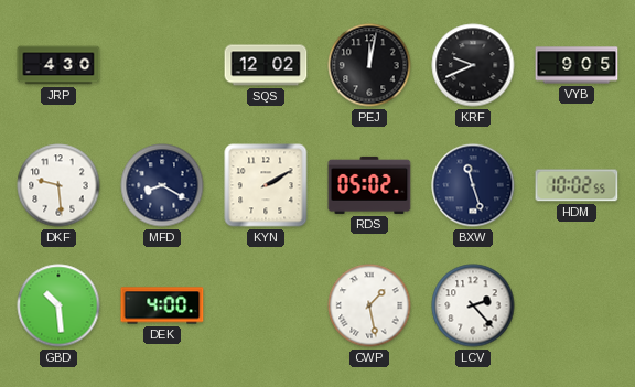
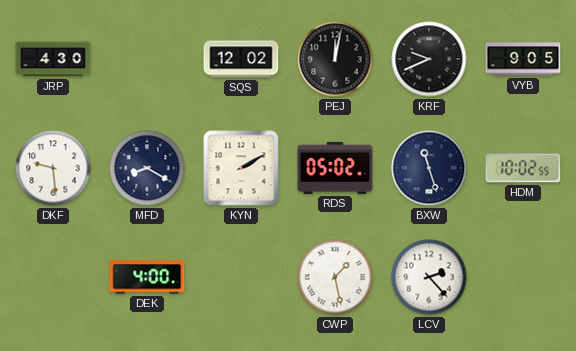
GBD: 10:29 -> none (58, 305)
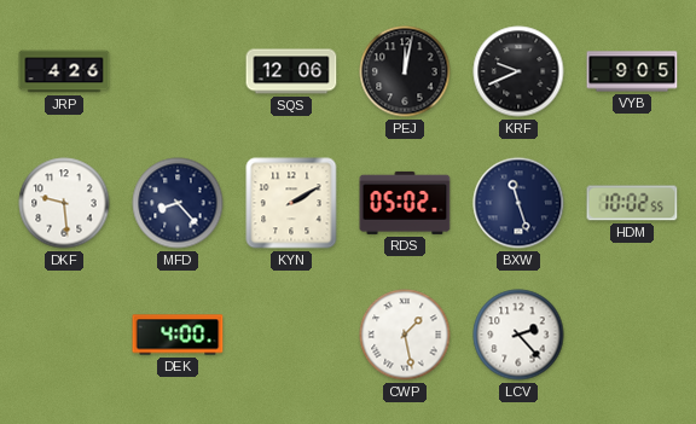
JRP: 4:30 -> 4:26 (64, 71)
SQS: 12:02 -> 12:06 (291, 71)
MFD: 8:20 -> 8:23 (178, 203)
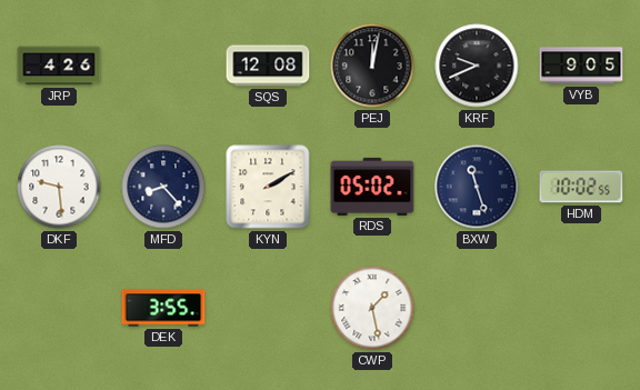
SQS: 12:06 -> 12:08 (268, 66)
DEK: 4:00 -> 3:55 (163, 308)
LCV: 2:23 -> none (518, 335)
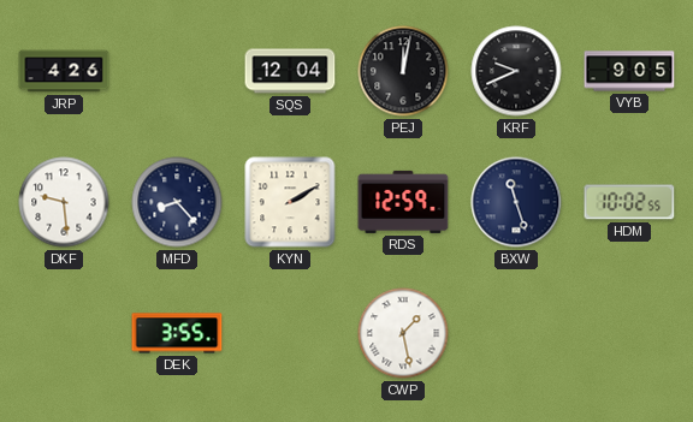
SQS: 12:08 -> 12:04 (290, 71)
RDS: 05:02 -> 12:59 (403, 202)
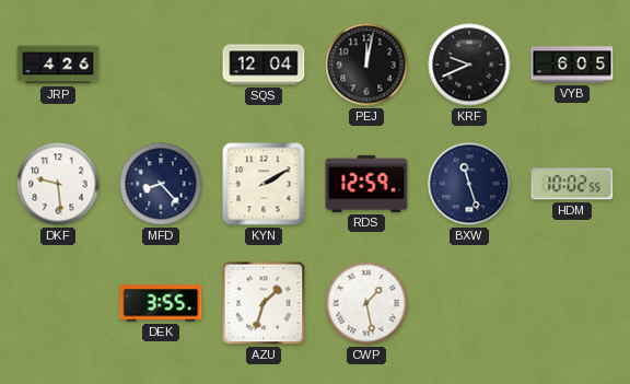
VYB: 9:05 -> 6:05 (572, 65)
AZU: none -> 1:33 (264, 303)
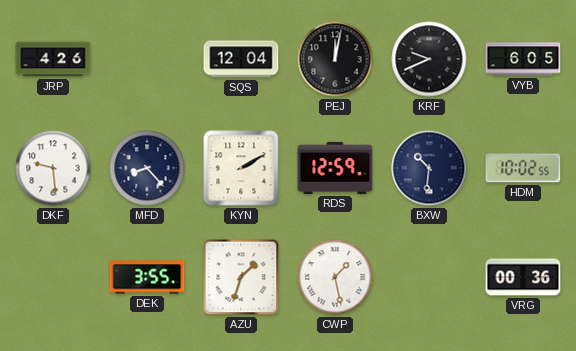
BXW: 11:27 -> 10:31 (429, 168)
VRG: none -> 00:36 (523, 277)
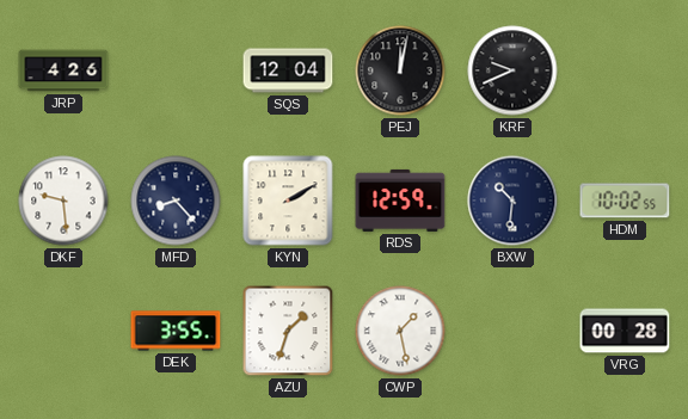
VYB: 6:05 -> none (523, 59)
VRG: 00:36 -> 00:28 (625, 331)
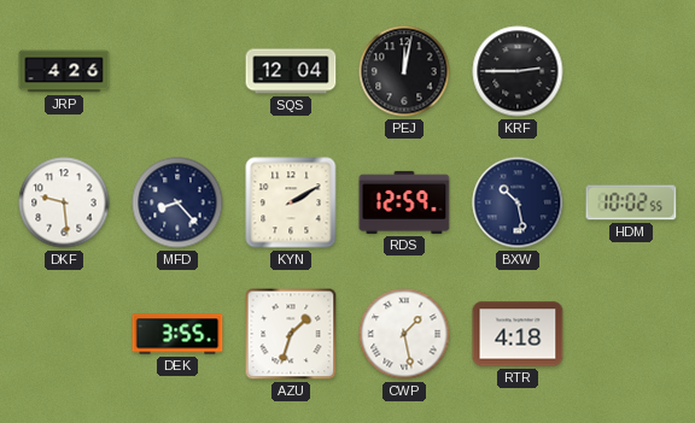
KRF: 9:41 -> 2:45 (518, 71)
BXW: 10:31 -> 10:28 (518, 202)
RTR: none -> 4:18 (518, 334)
VRG: 00:28 -> none (625, 331)
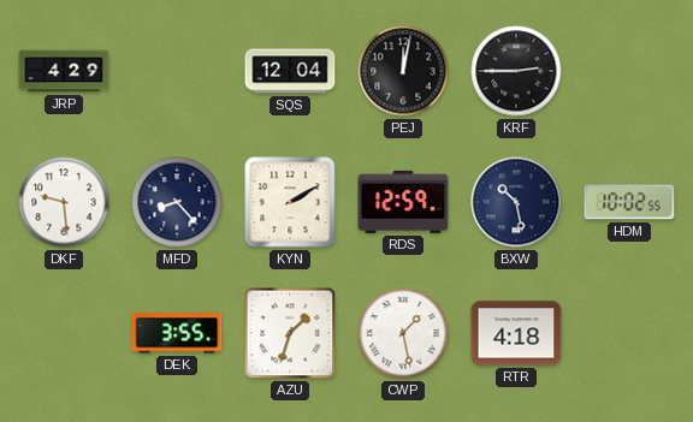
JRP: 4:26 -> 4:29 (64, 71)
